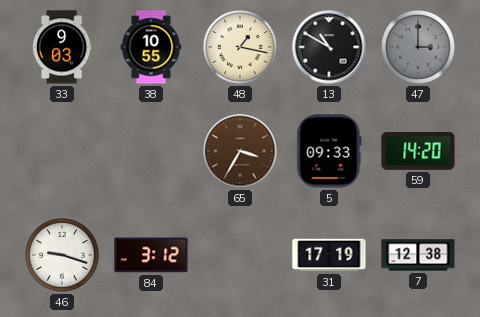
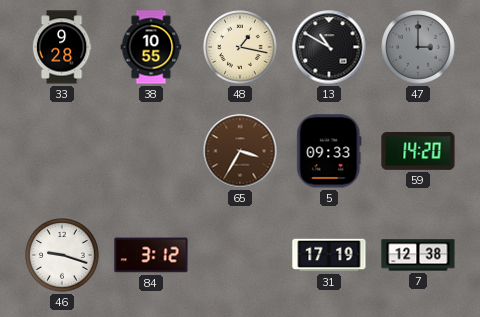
33: 9:03 -> 9:28 (62, 47)
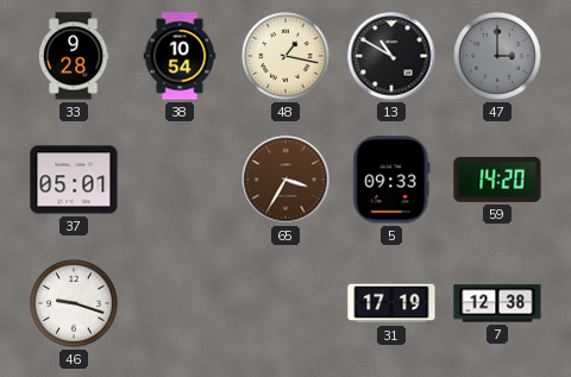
38: 10:55 -> 10:54 (180, 56)
37: none -> 05:01 (74, 180)
84: 3:12 -> none (151, 255)
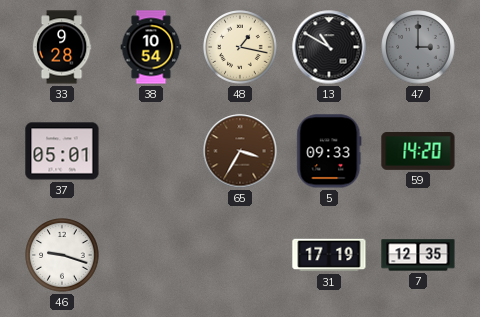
7: 12:38 -> 12:35 (418, 255)
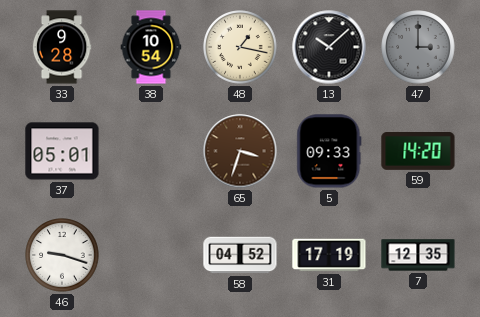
13: 10:50 -> 10:08 (329, 47)
65: 3:35 -> 3:33 (240, 151)
58: none -> 04:52 (240, 255)
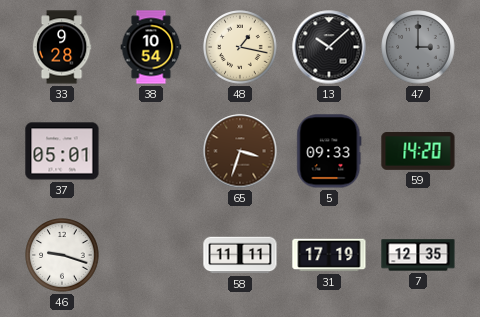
58: 04:52 -> 11:11 (240, 255)
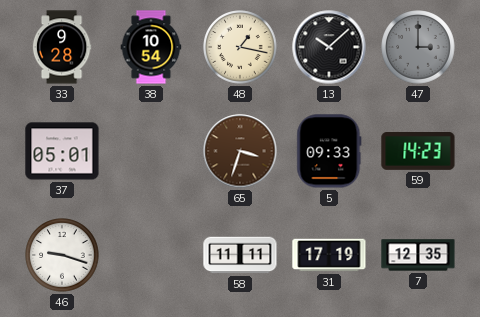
59: 14:20 -> 14:23 (418, 152)
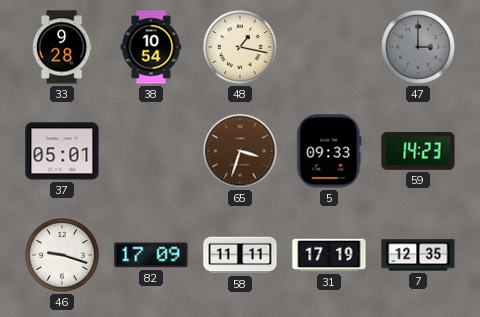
13: 10:08 -> none (329, 47)
82: none -> 17:09 (151, 255)
